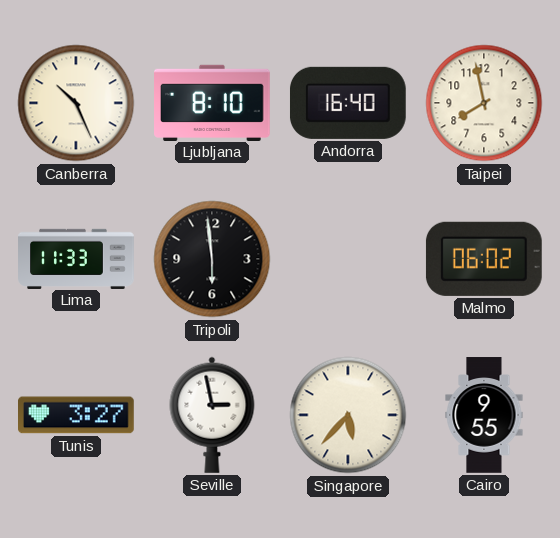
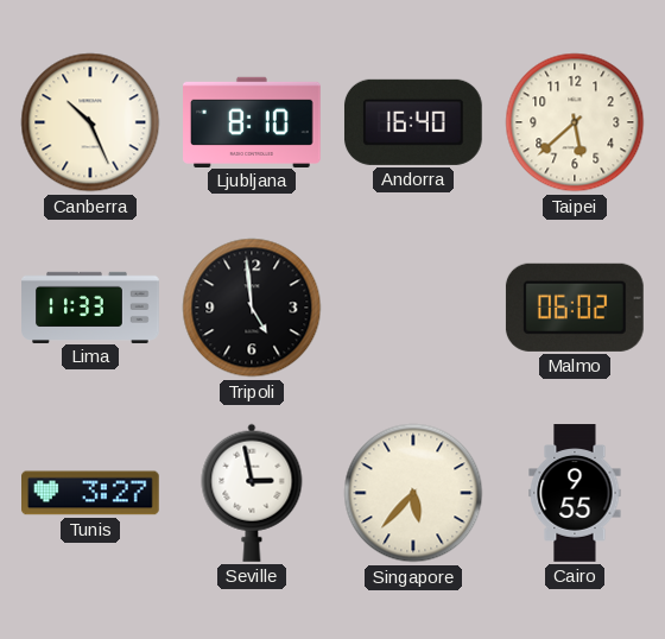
Taipei: 7:58 -> 5:38 (575, 122)
Tripoli: 5:59 -> 4:59 (252, 308)
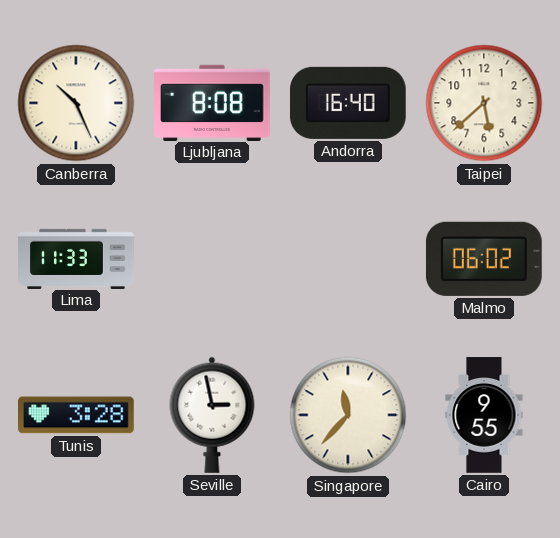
Ljubljana: 8:10 -> 8:08 (213, 102)
Tripoli: 4:59 -> none (252, 308)
Tunis: 3:27 -> 3:28 (77, 415)
Singapore: 5:37 -> 11:37 (348, 415)
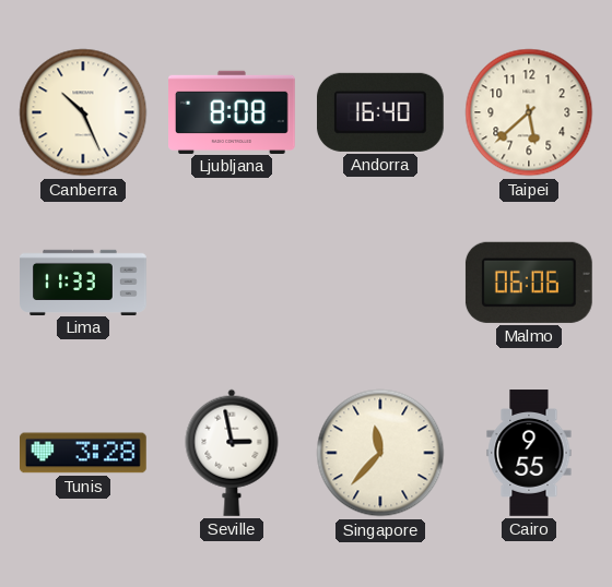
Malmo: 06:02 -> 06:06 (529, 283)
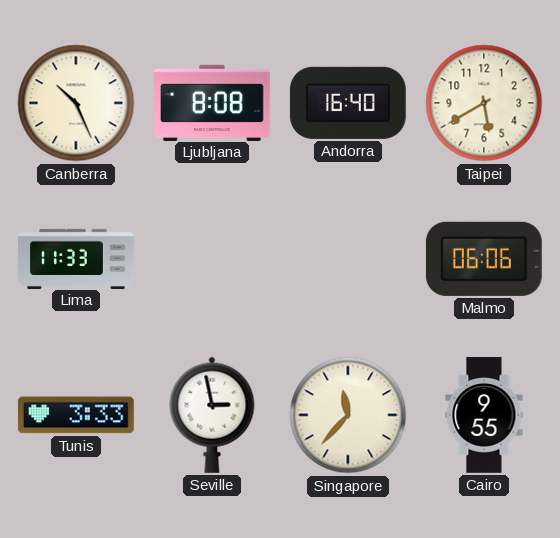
Taipei: 5:38 -> 5:40 (484, 103)
Tunis: 3:28 -> 3:33 (77, 415)
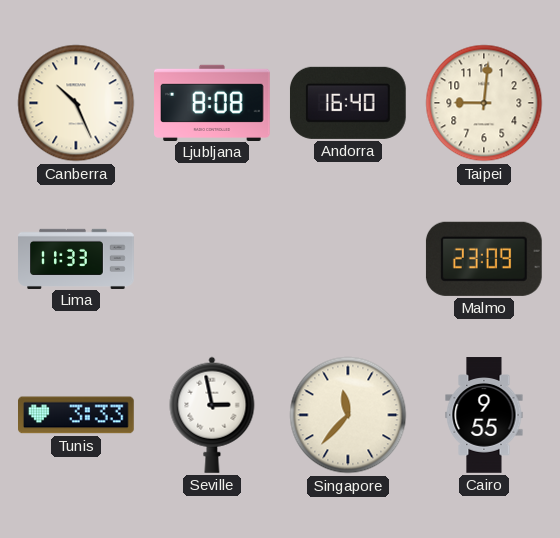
Taipei: 5:40 -> 9:01 (484, 103)
Malmo: 06:06 -> 23:09 (484, 259)
